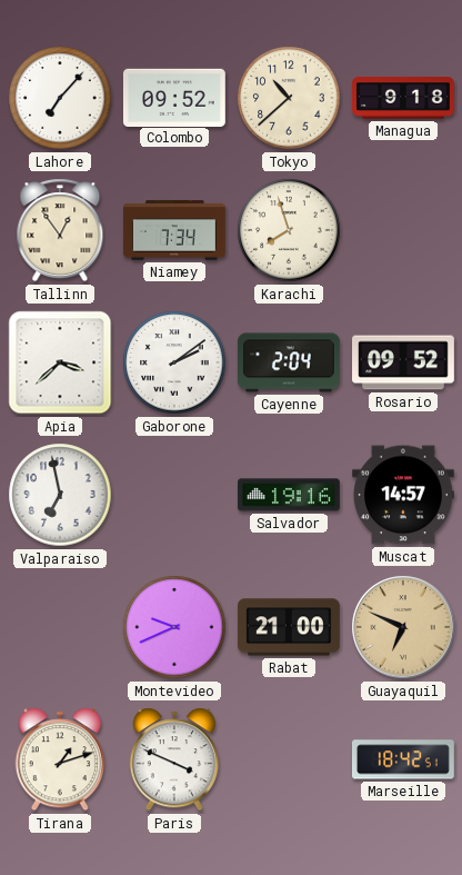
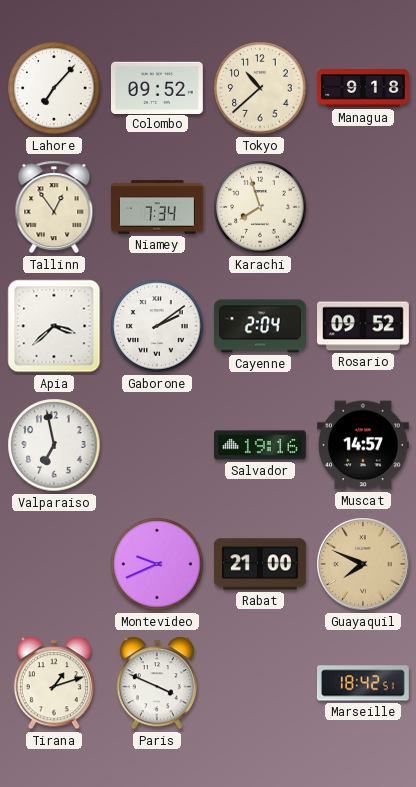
Guayaquil: 6:49 -> 7:49 (363, 564)
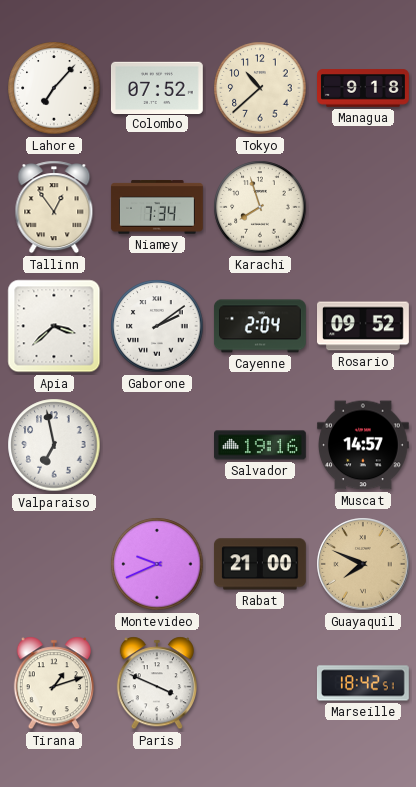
Colombo: 09:52 -> 07:52 (157, 87)
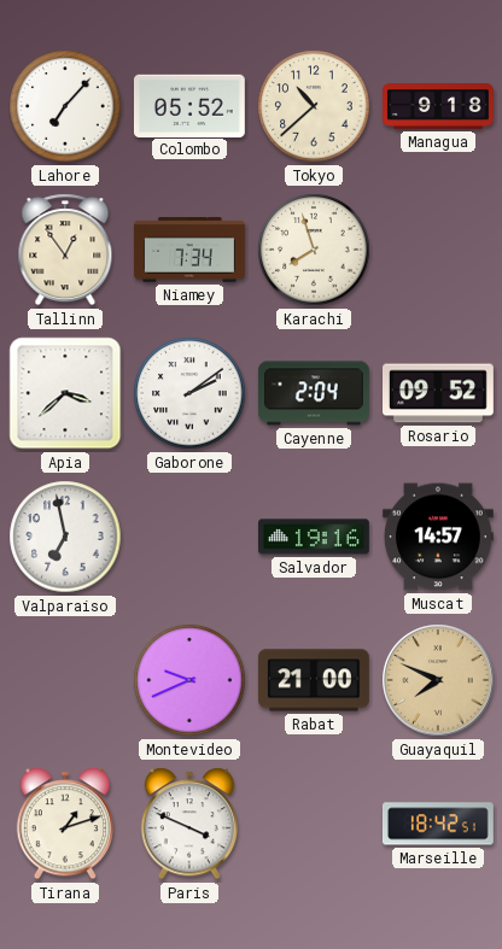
Colombo: 07:52 -> 05:52 (189, 105)
